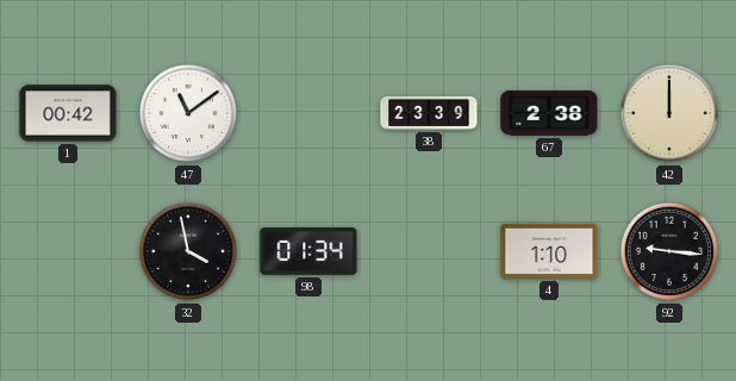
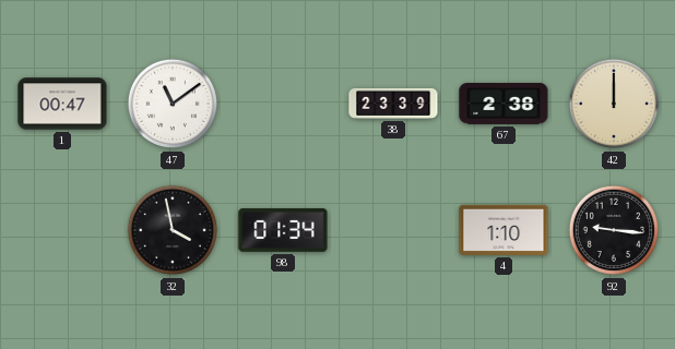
1: 00:42 -> 00:47 (62, 104)
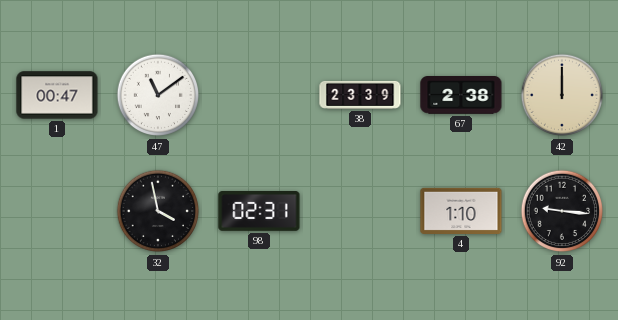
98: 01:34 -> 02:31 (259, 212)
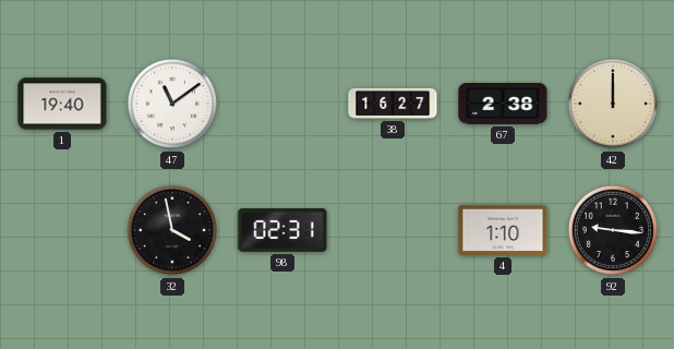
1: 00:47 -> 19:40 (62, 104)
38: 23:39 -> 16:27 (393, 104)
